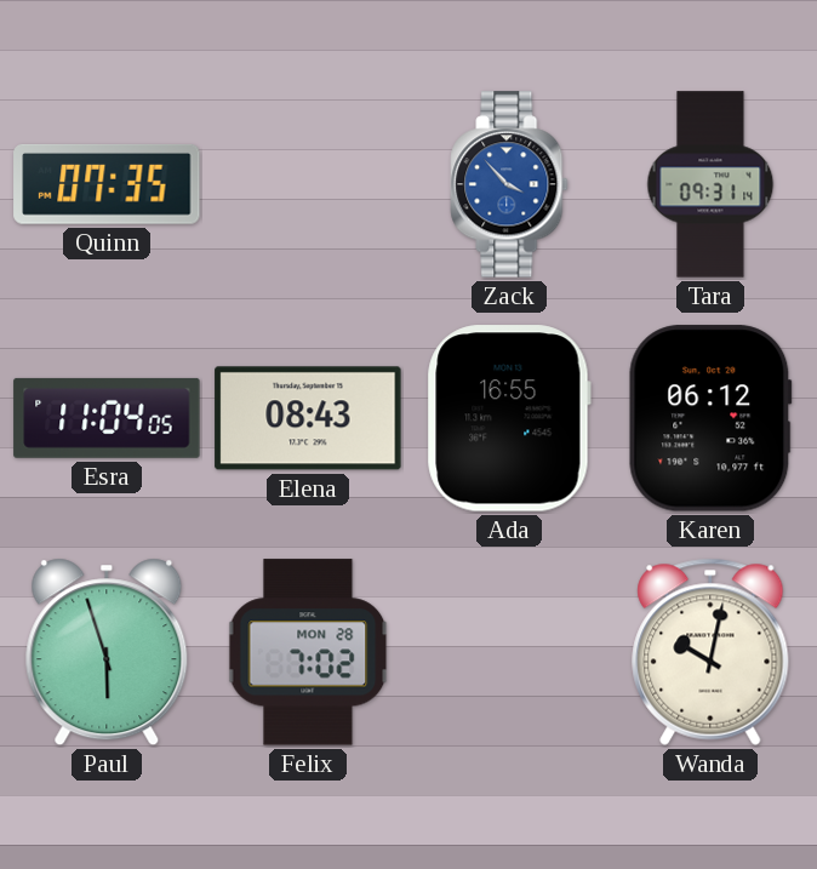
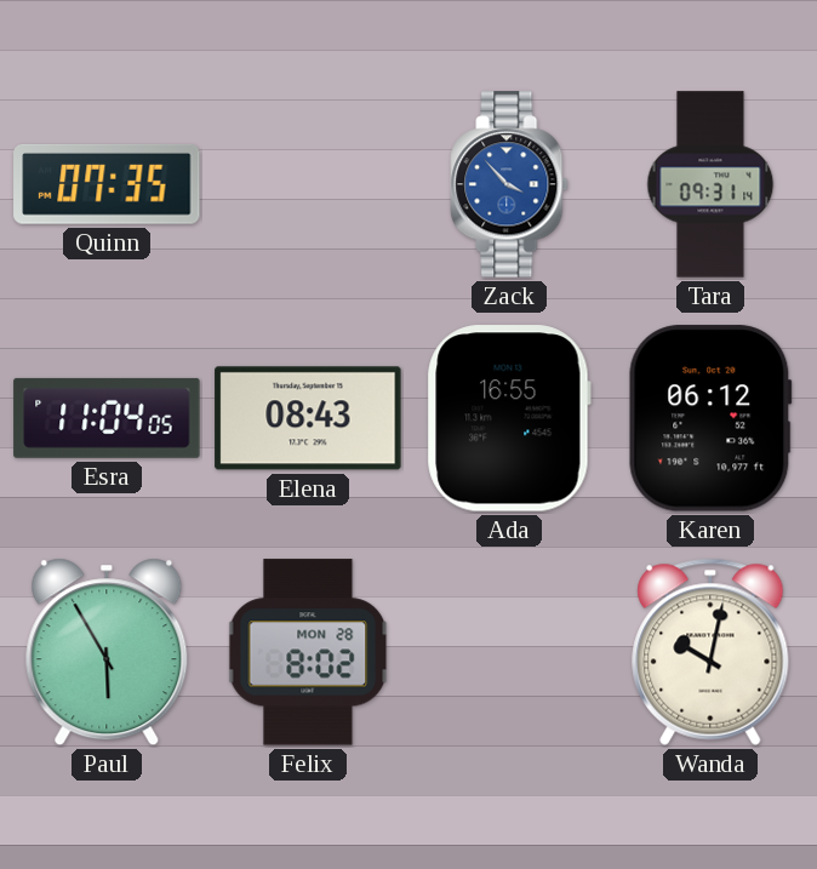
Paul: 5:57 -> 5:55 (107, 652)
Felix: 7:02 -> 8:02 (308, 652)
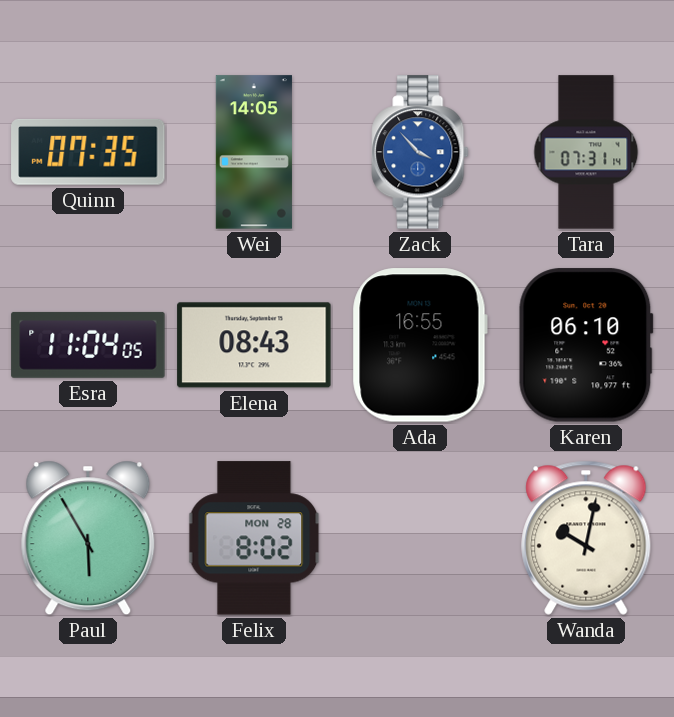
Wei: none -> 14:05 (254, 152)
Tara: 09:31 -> 07:31 (586, 152)
Karen: 06:12 -> 06:10 (586, 345)
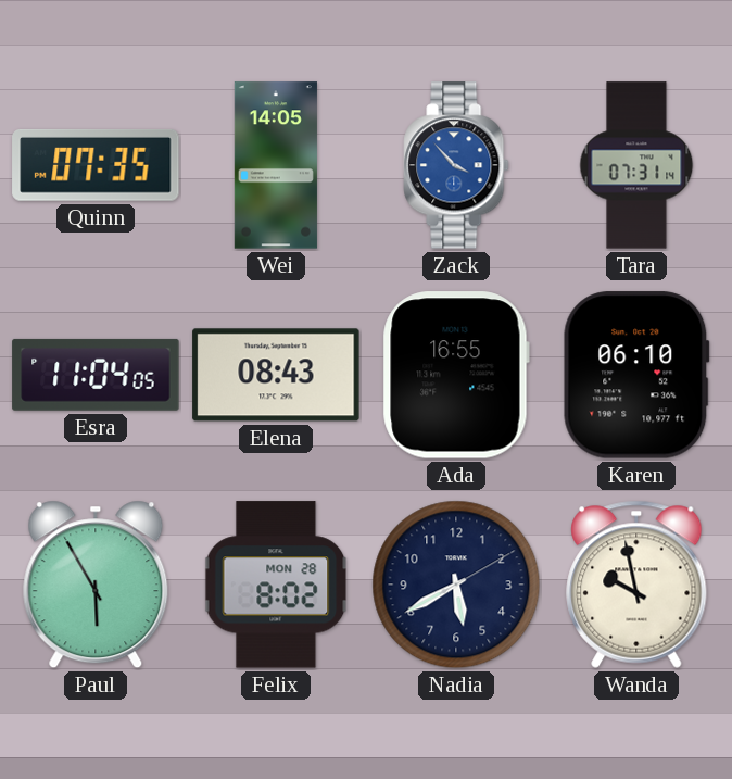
Nadia: none -> 5:40 (456, 585)
Wanda: 10:02 -> 9:58 (636, 585)
